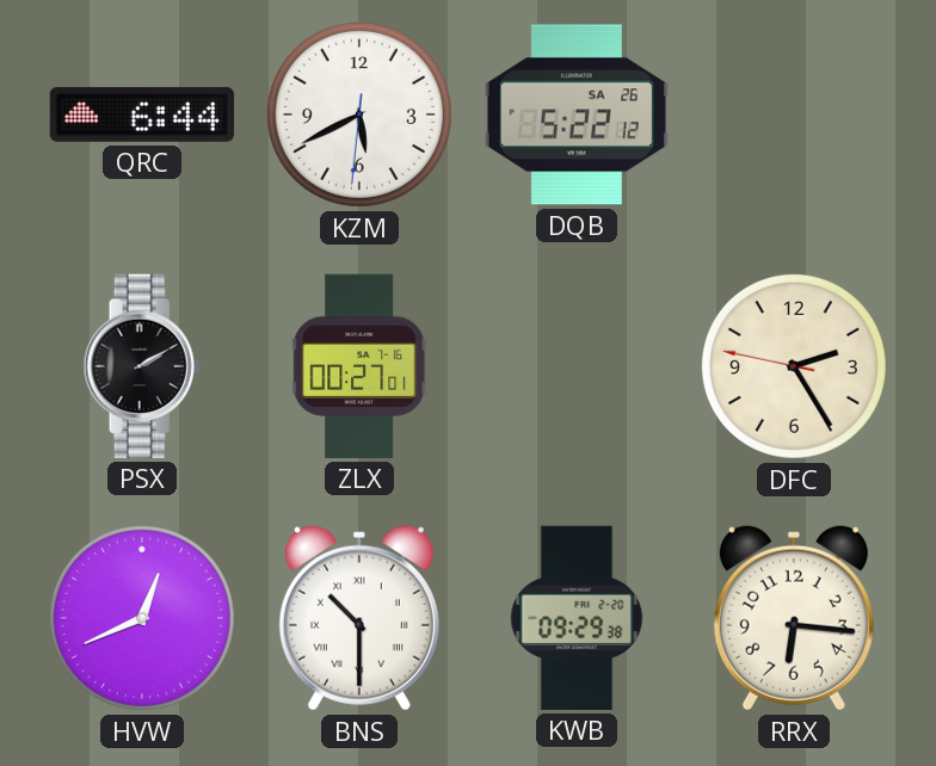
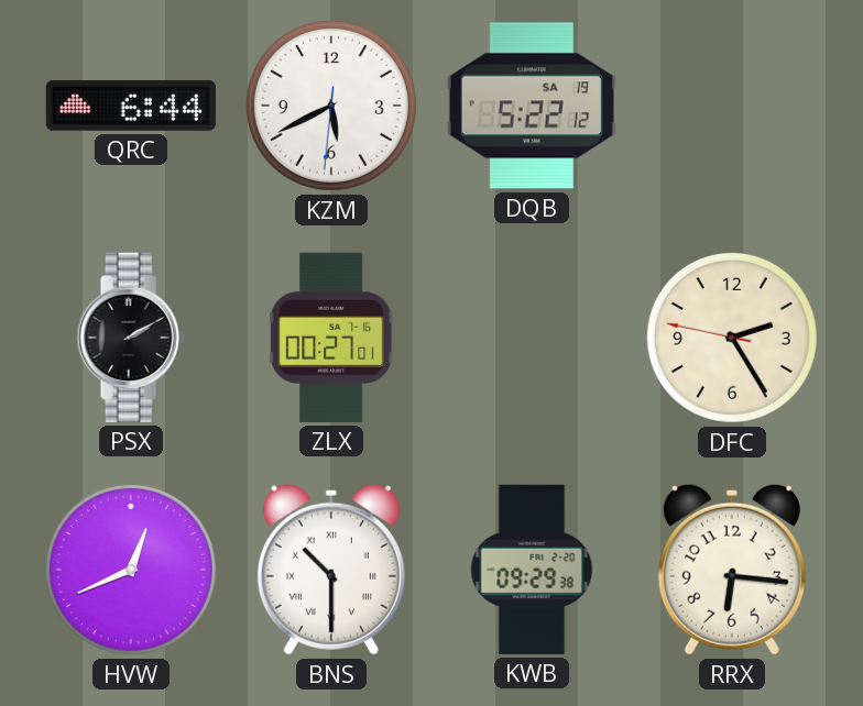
DQB date: SA 26 -> SA 19 (532, 106)
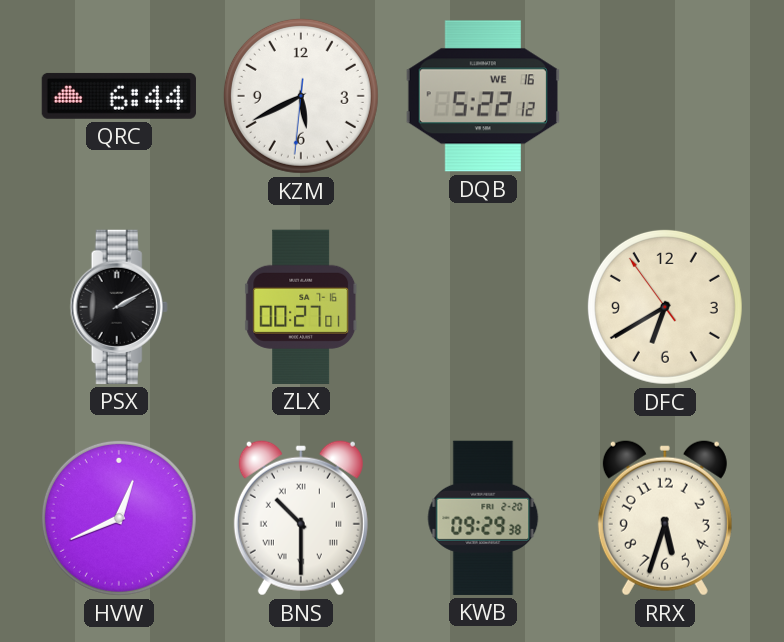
DQB date: SA 19 -> WE 16 (483, 96)
DFC: 2:24 -> 6:39 (665, 307)
RRX: 6:16 -> 5:33 (665, 518)
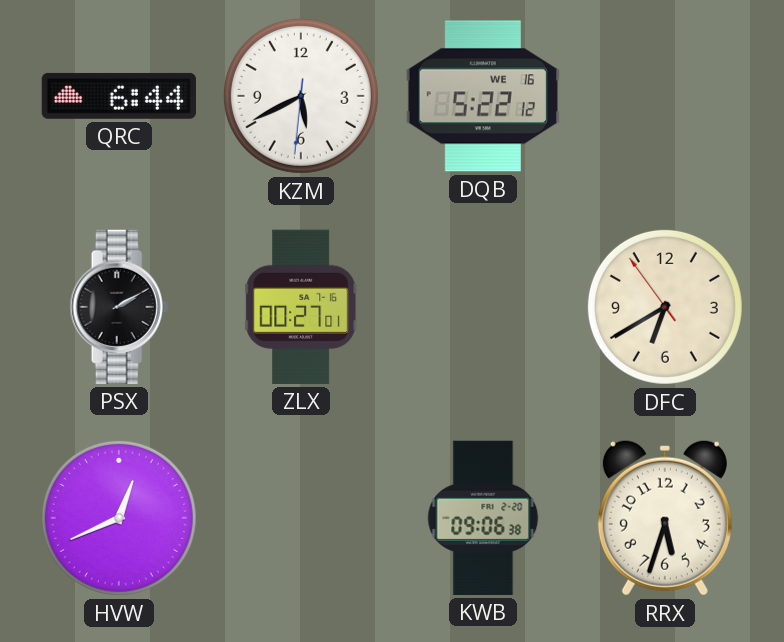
BNS: 10:30 -> none (301, 518)
KWB: 09:29 -> 09:06 (483, 518)
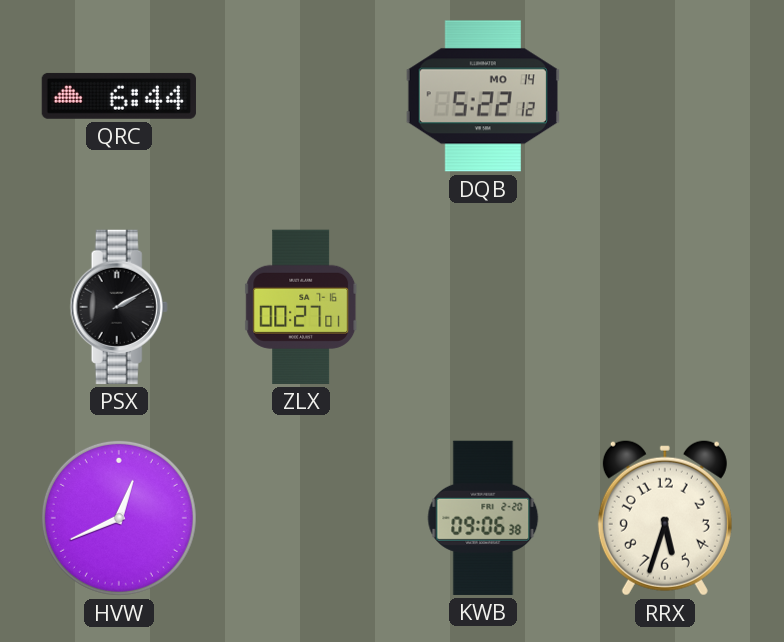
KZM: 5:40 -> none (301, 96)
DQB date: WE 16 -> MO 14 (483, 96)
DFC: 6:39 -> none (665, 307)
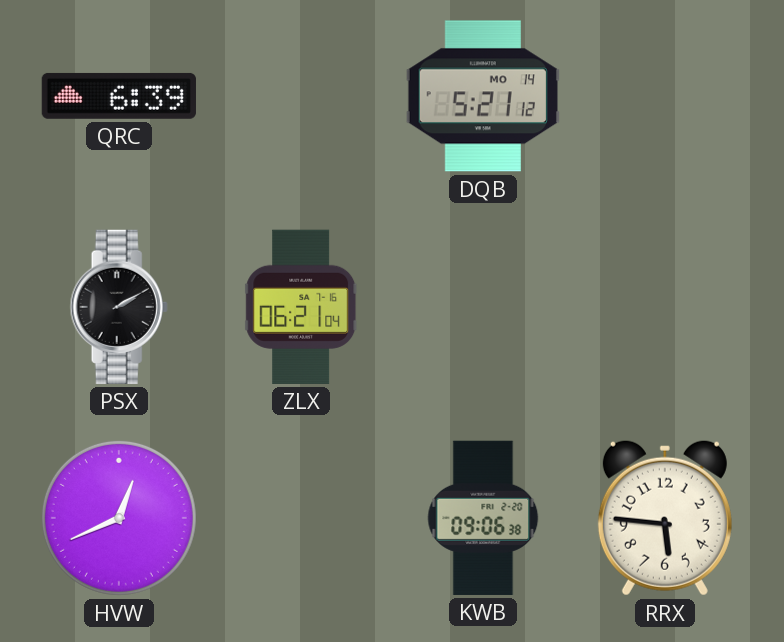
QRC: 6:44 -> 6:39 (119, 96)
DQB: 5:22 -> 5:21 (483, 96)
ZLX: 00:27 -> 06:21 (302, 307)
RRX: 5:33 -> 5:46 (665, 518)
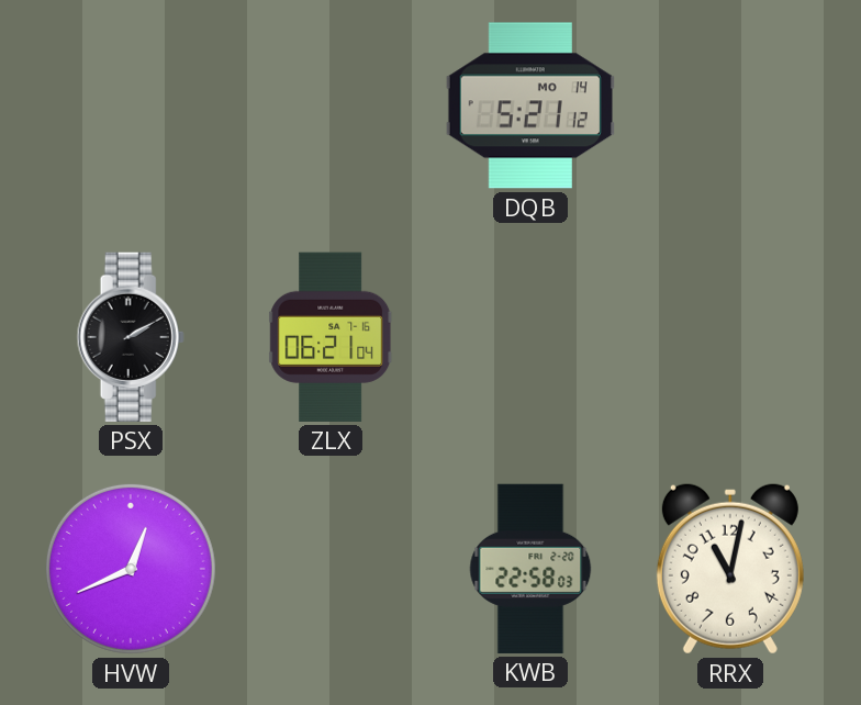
QRC: 6:39 -> none (119, 96)
KWB: 09:06 -> 22:58 (530, 569)
RRX: 5:46 -> 11:02 (730, 569)
